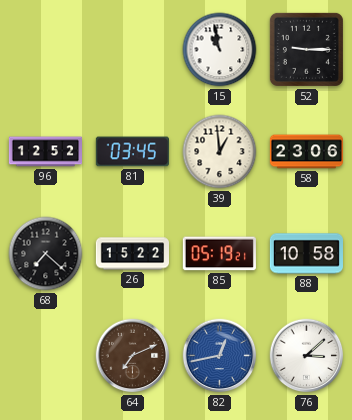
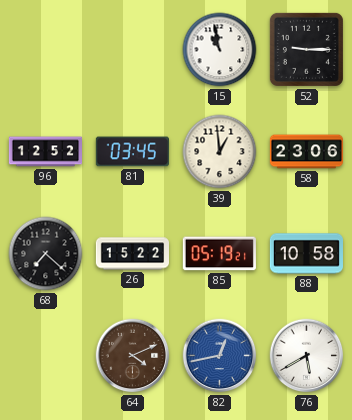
64: 7:11 -> 4:11 (133, 356)
76: 3:08 -> 5:40 (307, 356)
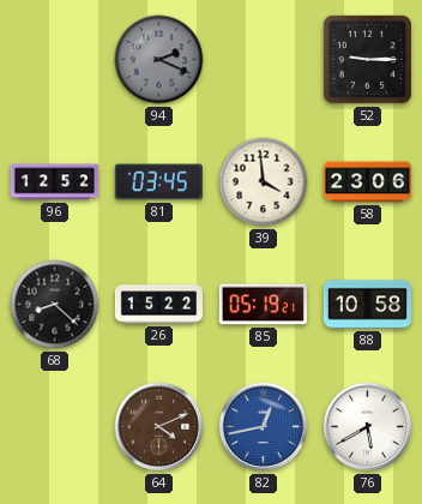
94: none -> 2:19 (159, 60)
15: 10:58 -> none (220, 50)
39: 12:59 -> 3:59 (264, 182)
68: 7:22 -> 8:22 (55, 305)
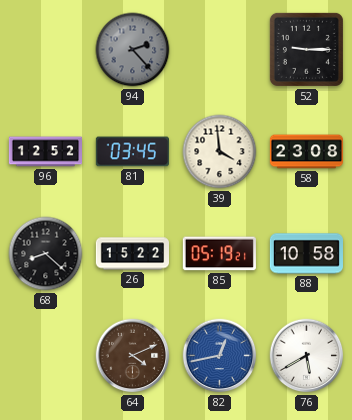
94: 2:19 -> 2:23 (133, 50)
58: 23:06 -> 23:08 (306, 152)
